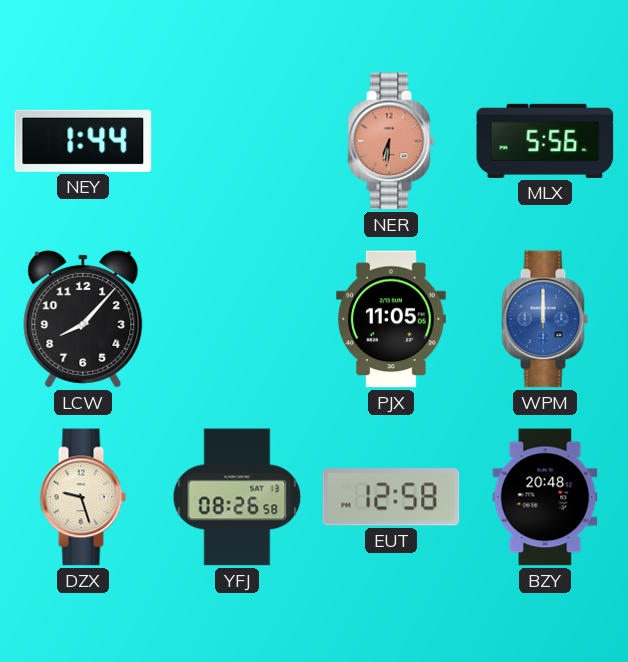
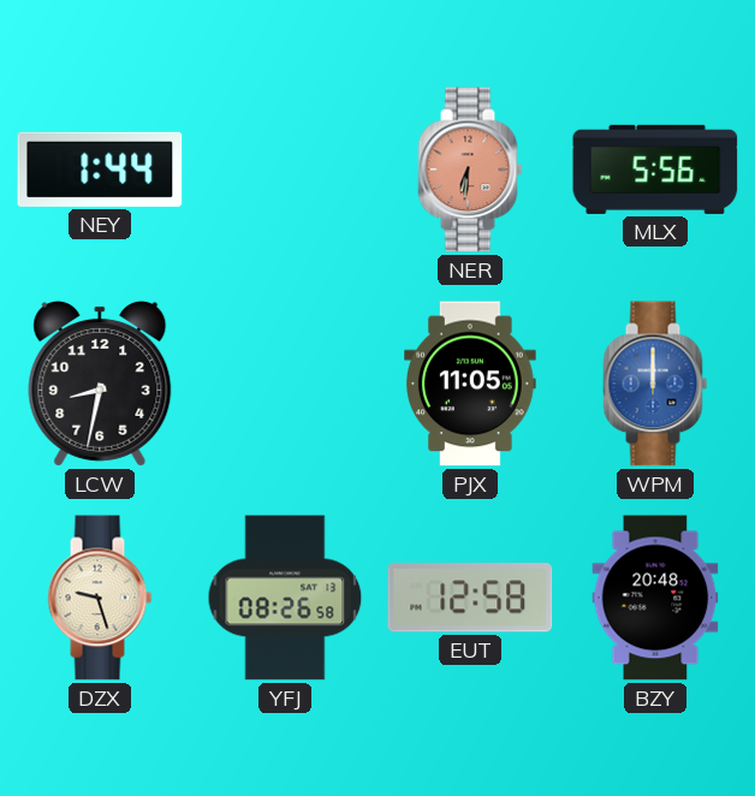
LCW: 8:07 -> 8:32 (100, 384)
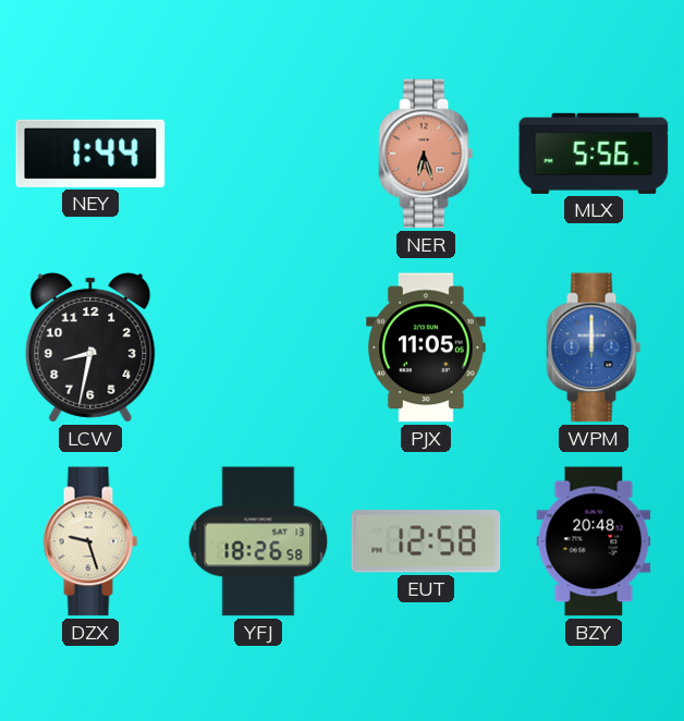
NER: 6:31 -> 6:27 (426, 154)
YFJ: 08:26 -> 18:26 (258, 541)
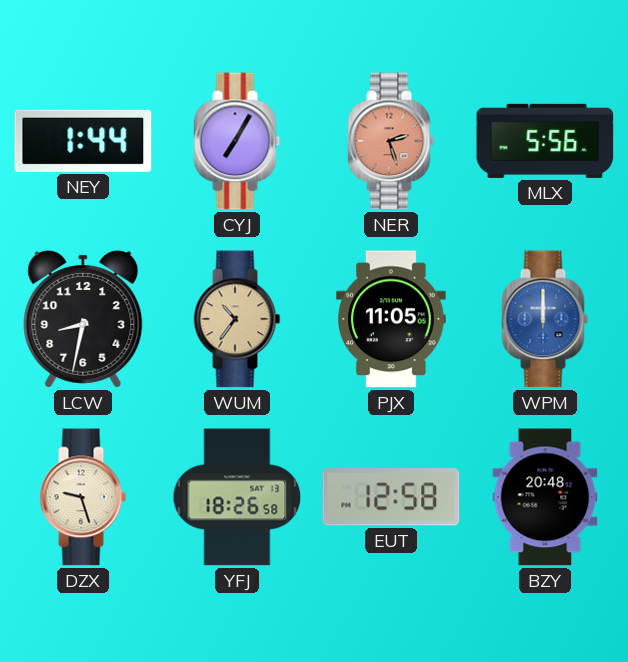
CYJ: none -> 7:05 (237, 141)
NER: 6:27 -> 2:27 (391, 141)
WUM: none -> 10:36 (237, 319)
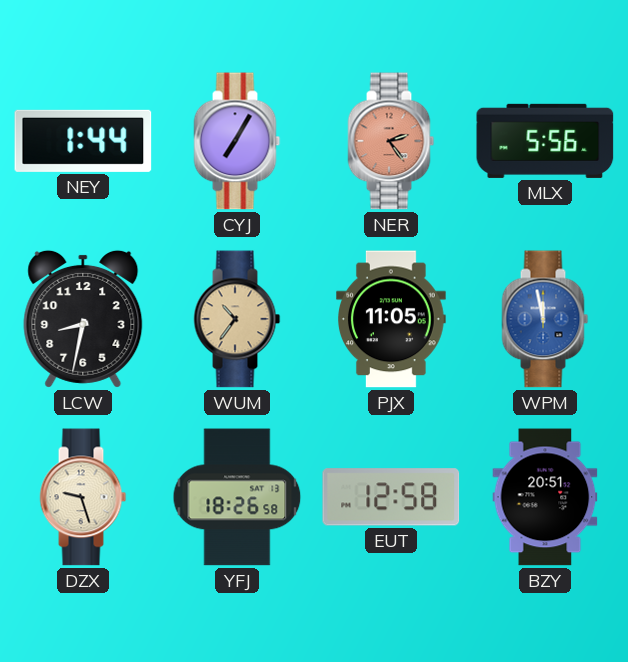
NER: 2:27 -> 2:24 (391, 141)
WPM: 12:00 -> 11:58 (545, 319)
BZY: 20:48 -> 20:51 (545, 497)
